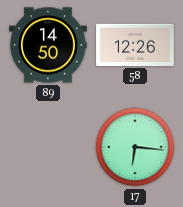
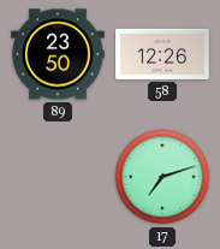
89: 14:50 -> 23:50 (58, 54)
17: 6:16 -> 7:12 (162, 177)
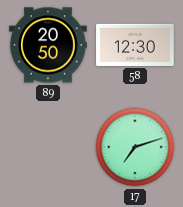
89: 23:50 -> 20:50 (48, 45)
58: 12:26 -> 12:30 (135, 45)
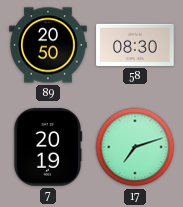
58: 12:30 -> 08:30 (135, 45)
7: none -> 20:19 (48, 147)
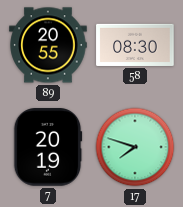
89: 20:50 -> 20:55 (48, 45)
17: 7:12 -> 7:48 (135, 147)
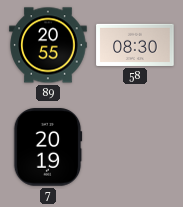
17: 7:48 -> none (135, 147)
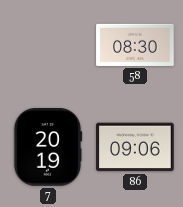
89: 20:55 -> none (48, 45)
86: none -> 09:06 (135, 147)
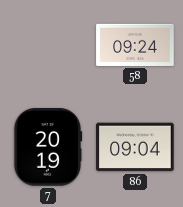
58: 08:30 -> 09:24 (135, 45)
86: 09:06 -> 09:04 (135, 147)
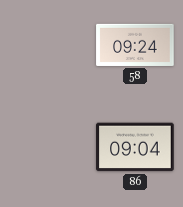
7: 20:19 -> none (48, 147)
